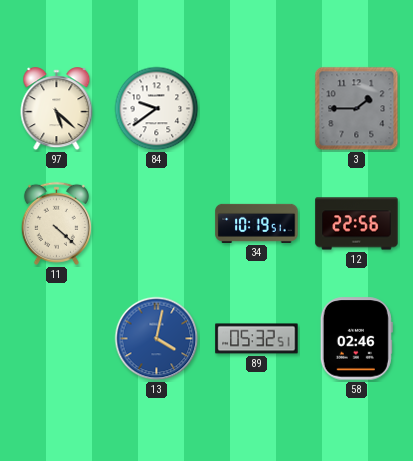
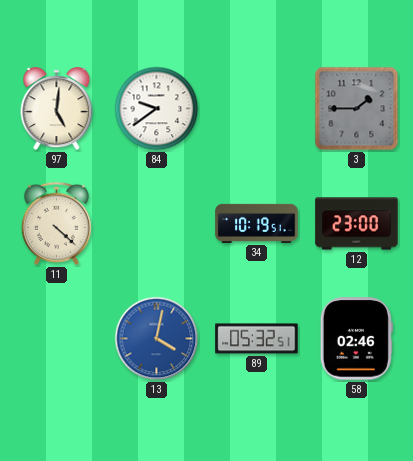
97: 5:22 -> 5:01 (57, 109)
12: 22:56 -> 23:00 (357, 224)
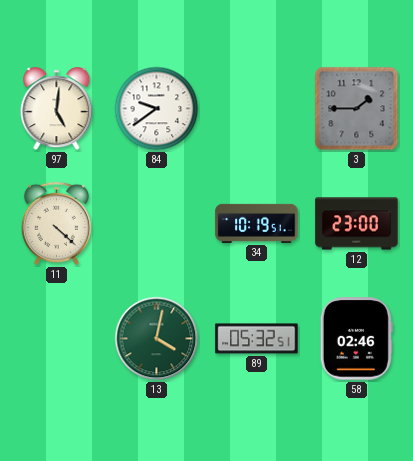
13 dial: blue -> green (157, 339)
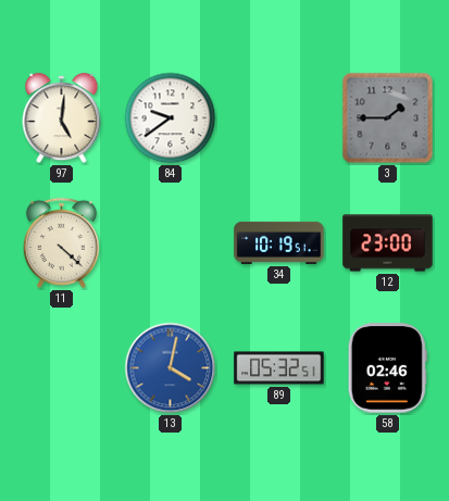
13 dial: green -> blue (171, 368)
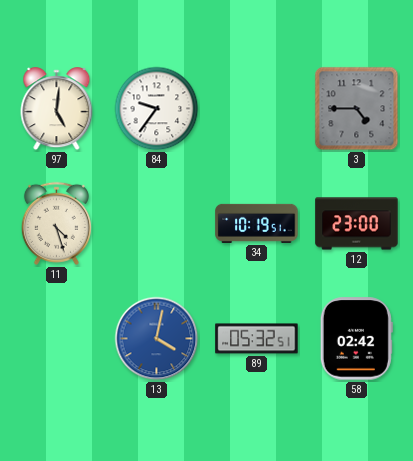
84: 9:39 -> 9:36 (157, 109)
3: 1:45 -> 4:45 (357, 109)
11: 4:22 -> 4:27 (56, 223)
58: 02:46 -> 02:42 (356, 339)
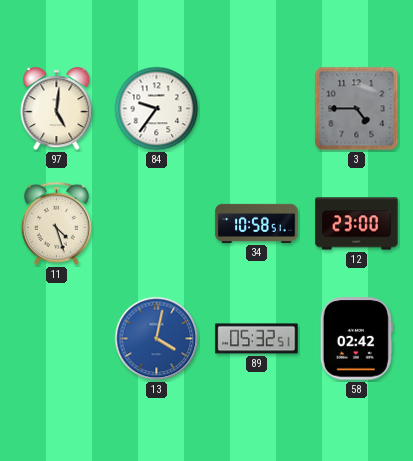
34: 10:19 -> 10:58 (257, 223)
